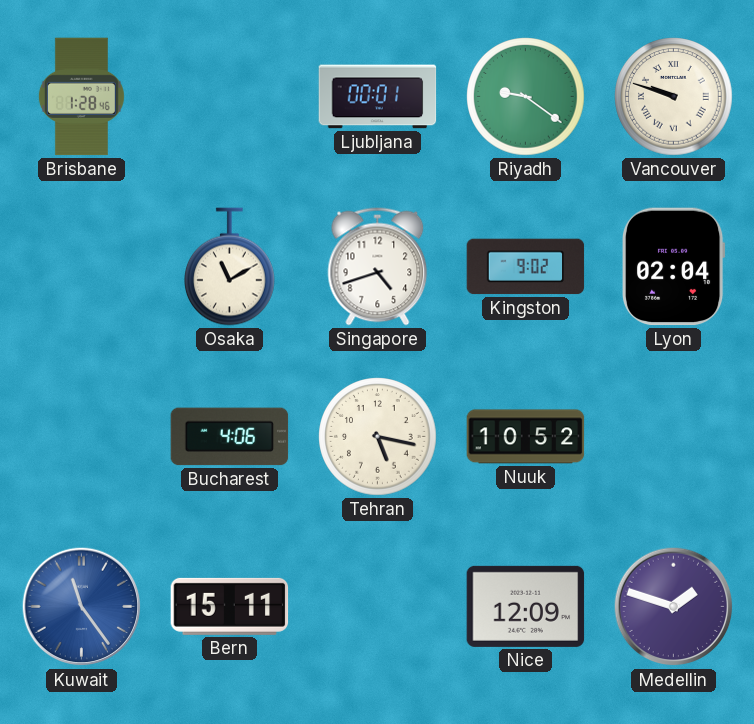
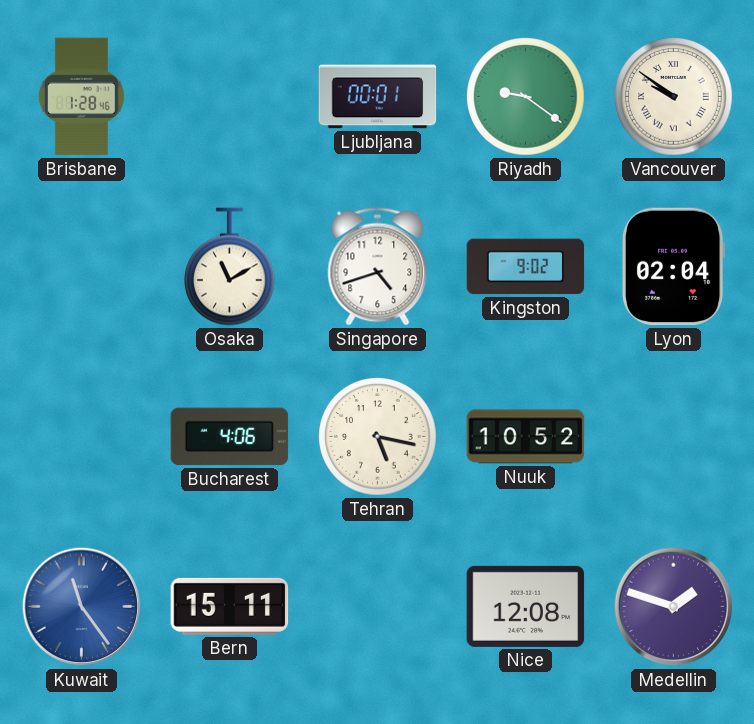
Vancouver: 9:48 -> 9:51 (674, 97)
Nice: 12:09 -> 12:08 (526, 606)
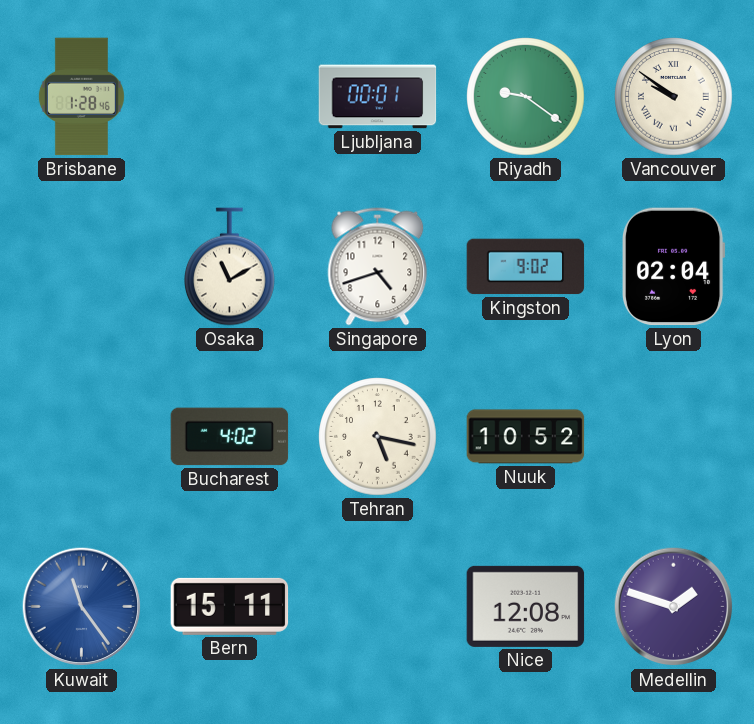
Bucharest: 4:06 -> 4:02 (230, 437)
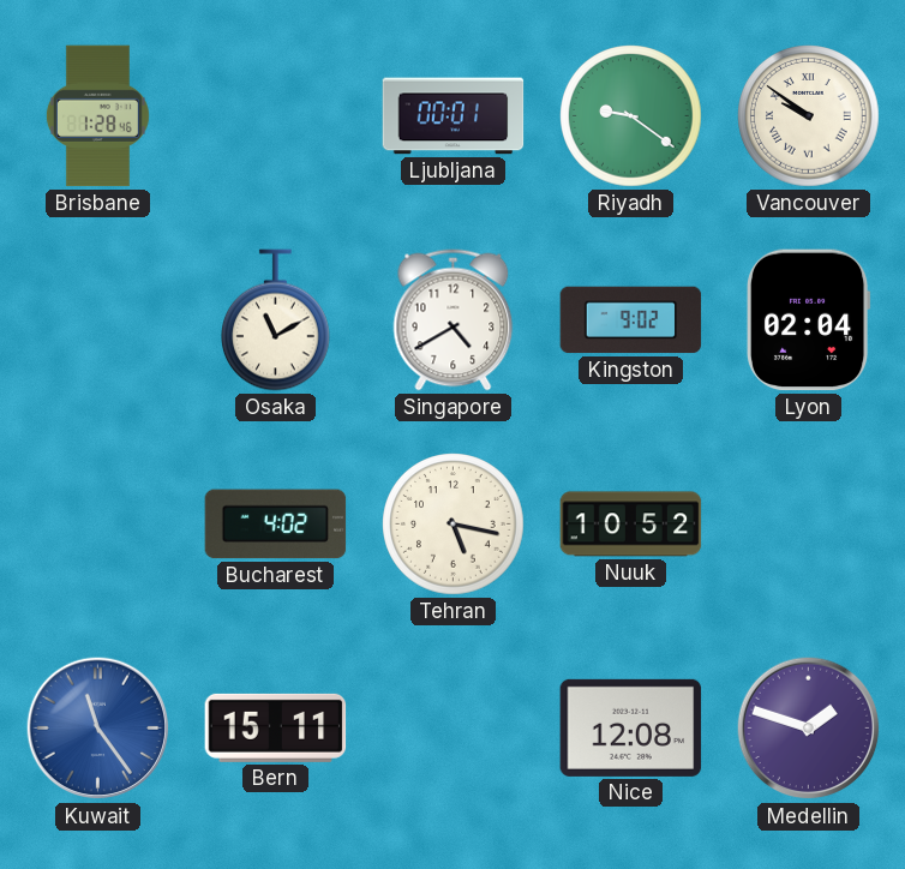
Singapore: 4:42 -> 4:40 (454, 320)
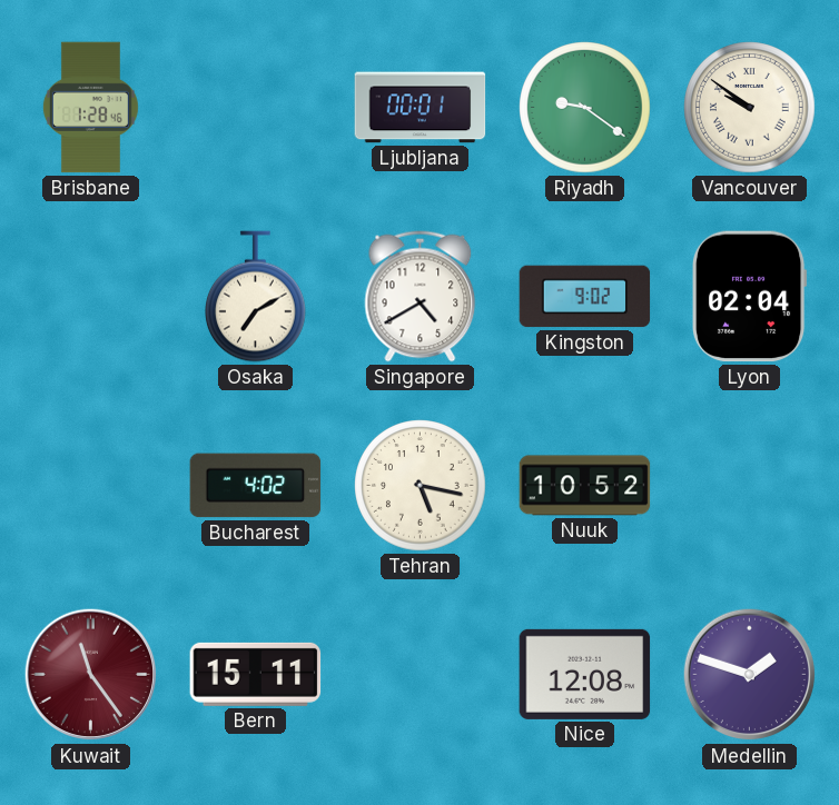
Osaka: 11:10 -> 7:10 (256, 297)
Kuwait dial: blue -> burgundy (91, 675)
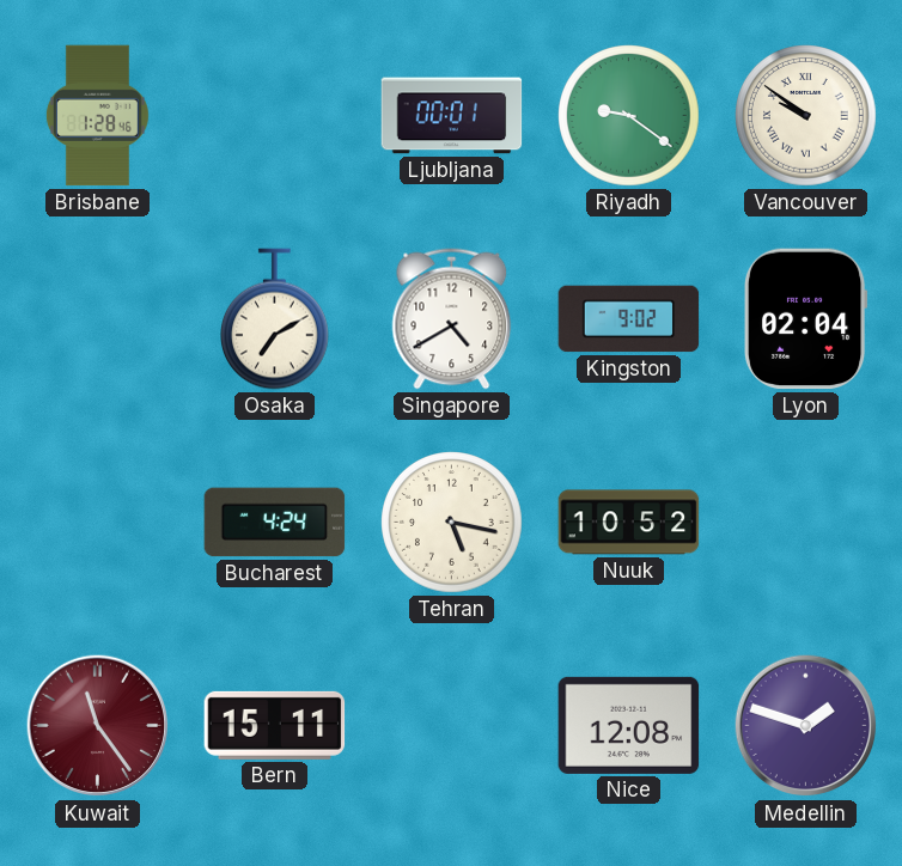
Bucharest: 4:02 -> 4:24 (275, 523)
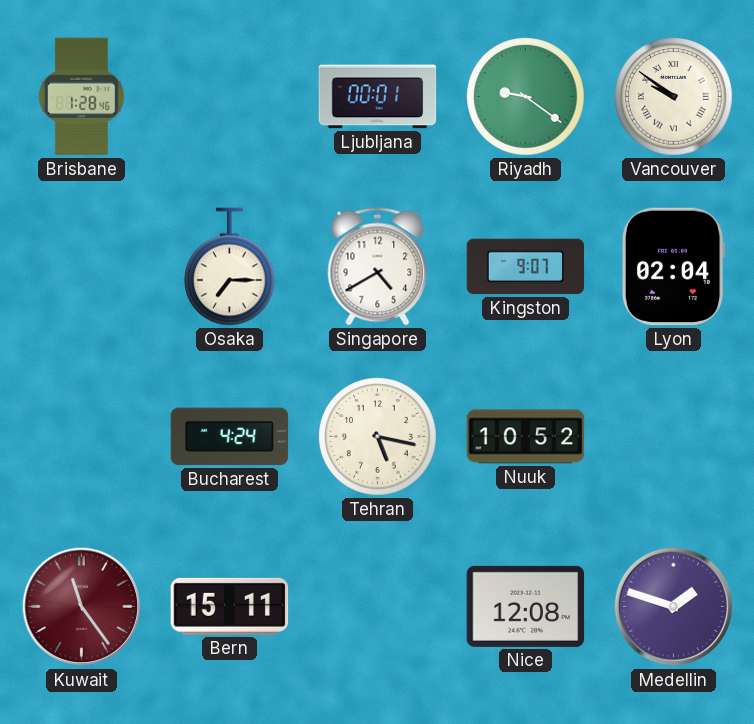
Osaka: 7:10 -> 7:15 (230, 267)
Kingston: 9:02 -> 9:07 (526, 267)
